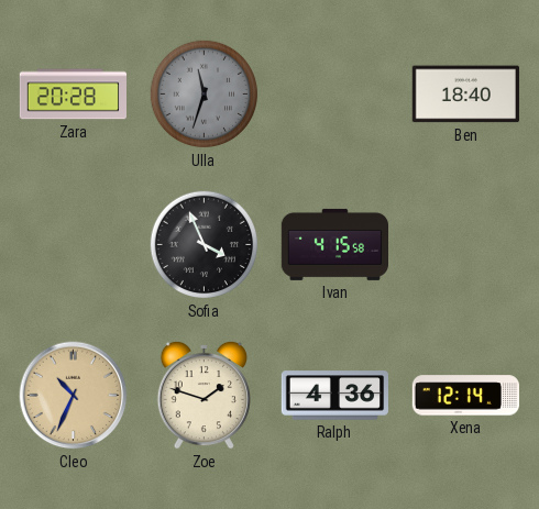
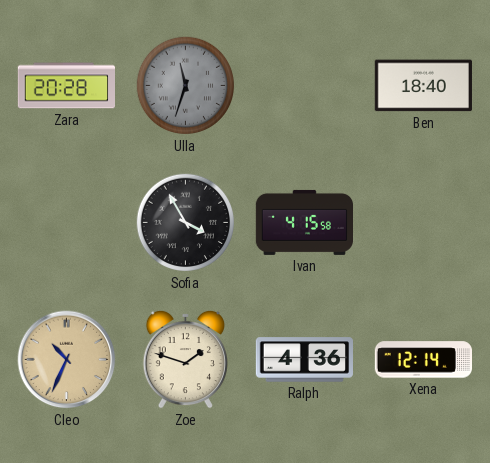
Sofia: 3:56 -> 3:55 (186, 223)
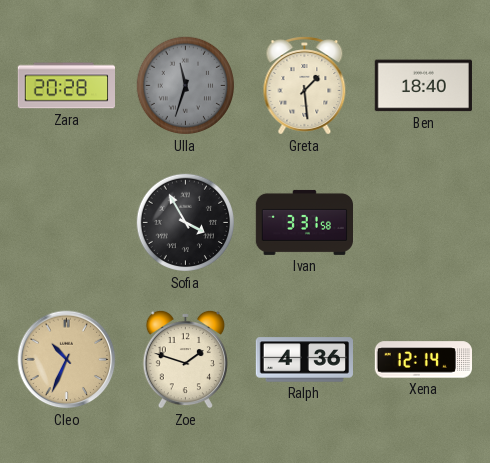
Greta: none -> 1:29 (305, 86)
Ivan: 4:15 -> 3:31 (304, 222)
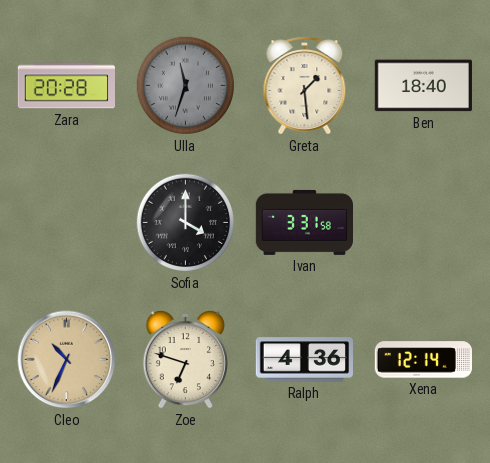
Sofia: 3:55 -> 4:00 (186, 223)
Zoe: 1:48 -> 6:48 (185, 359)
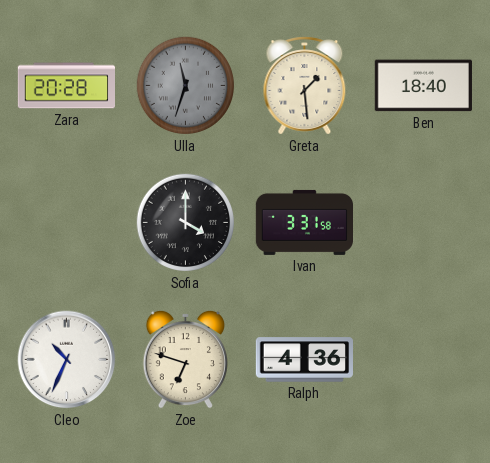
Cleo dial: champagne -> white (67, 360)
Xena: 12:14 -> none (423, 360)
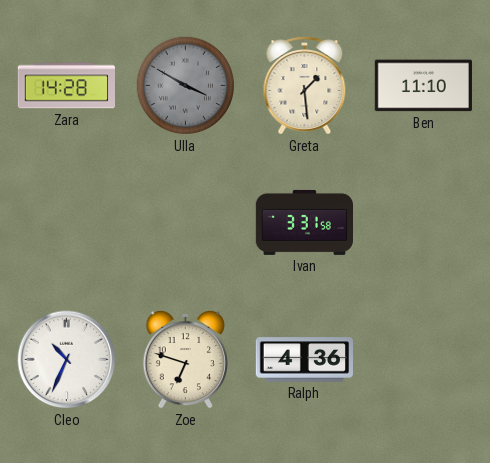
Zara: 20:28 -> 14:28 (66, 86)
Ulla: 11:33 -> 3:50 (186, 86)
Ben: 18:40 -> 11:10 (423, 86)
Sofia: 4:00 -> none (186, 223)
